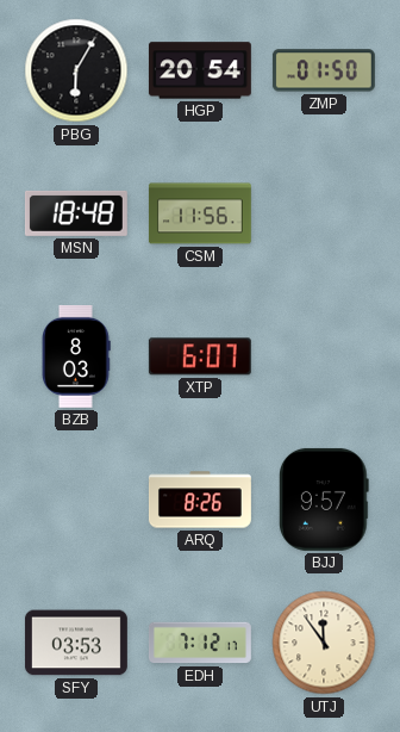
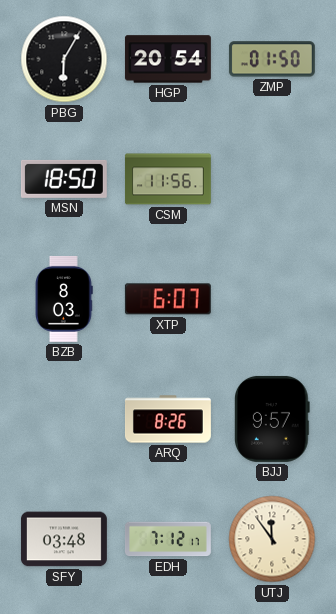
MSN: 18:48 -> 18:50 (64, 179)
SFY: 03:53 -> 03:48 (64, 539)
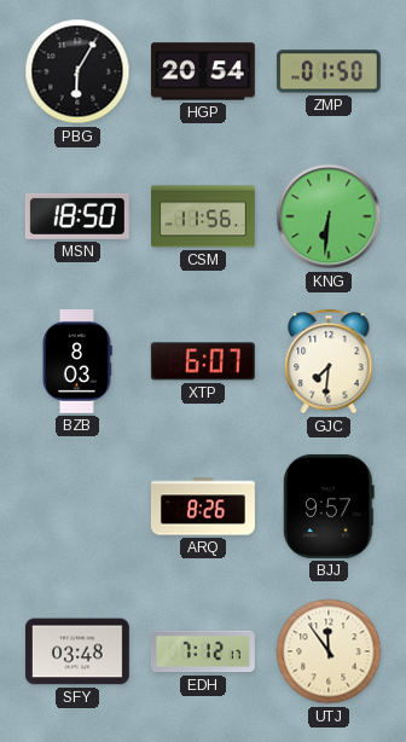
KNG: none -> 6:31 (329, 216)
GJC: none -> 7:31 (329, 361)
